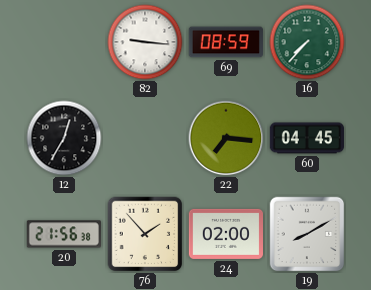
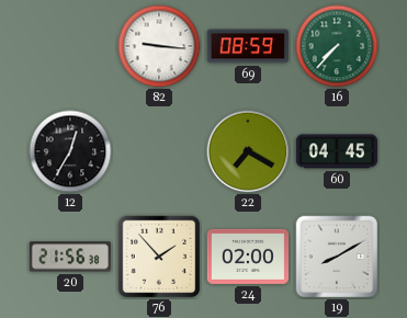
22: 7:16 -> 7:20 (248, 151)
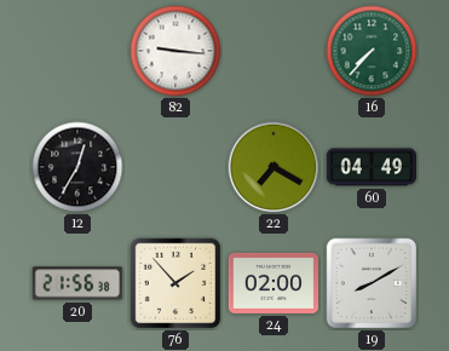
69: 08:59 -> none (248, 46)
60: 04:45 -> 04:49 (370, 167)
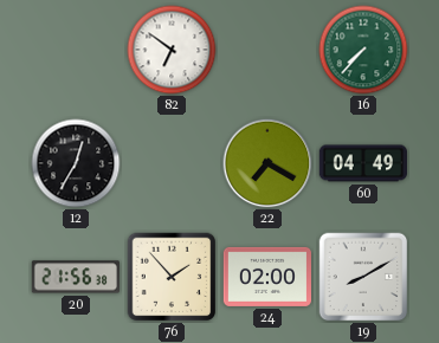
82: 9:16 -> 6:51 (172, 50)
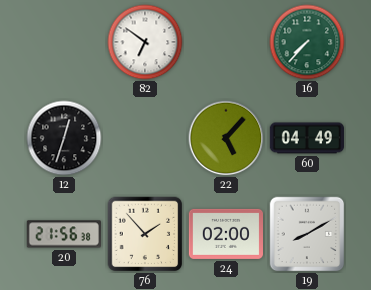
12: 12:35 -> 12:33 (64, 138)
22: 7:20 -> 5:07 (226, 138)
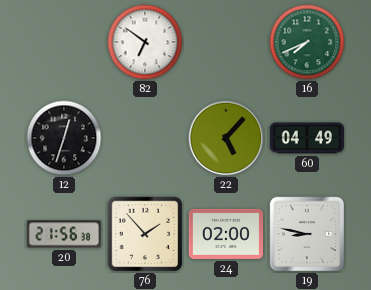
16: 7:37 -> 7:41 (307, 42)
19: 8:10 -> 8:47 (307, 234)
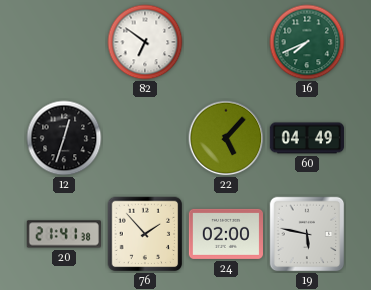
20: 21:56 -> 21:41 (63, 234)
19: 8:47 -> 5:47 (307, 234)
